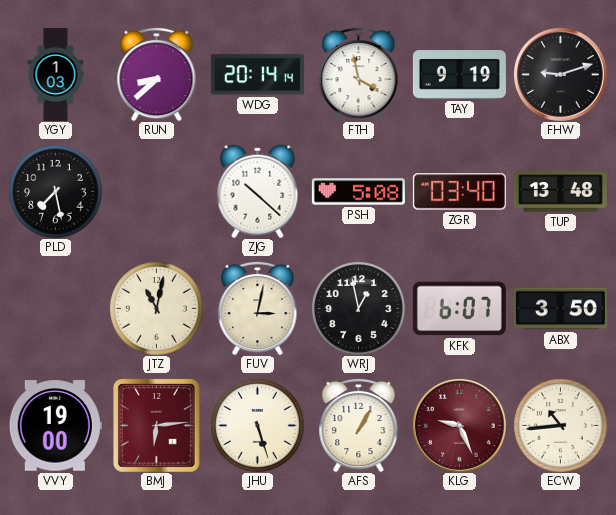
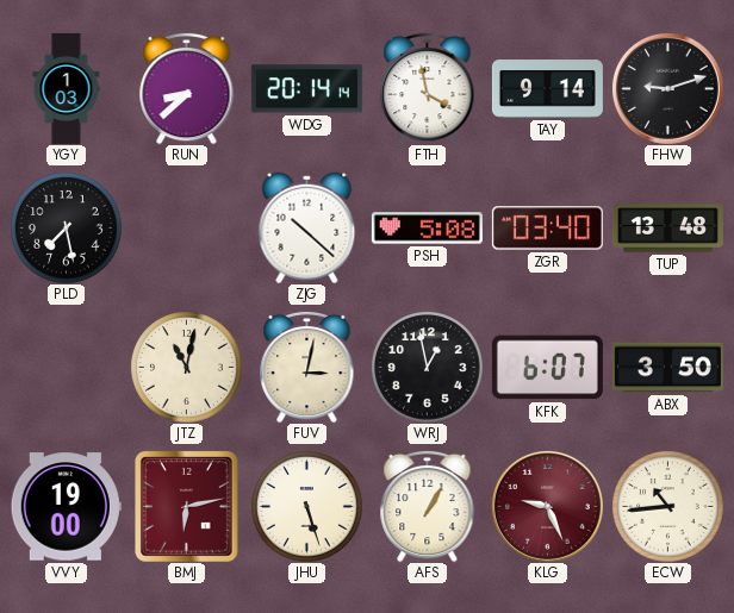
TAY: 9:19 -> 9:14 (547, 89)
BMJ: 6:14 -> 6:13 (187, 507)
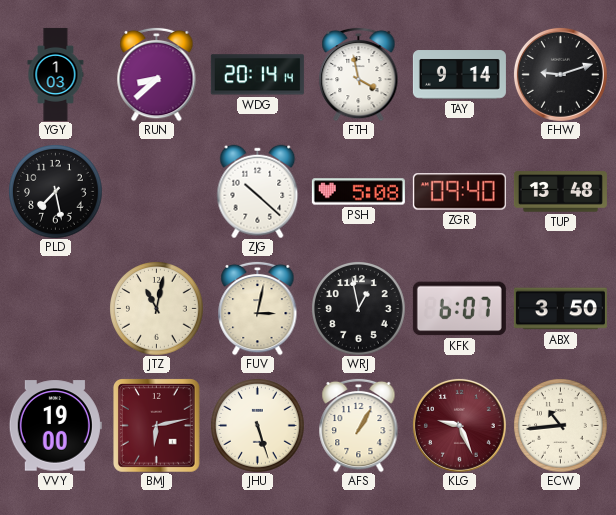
ZGR: 03:40 -> 09:40 (459, 192)
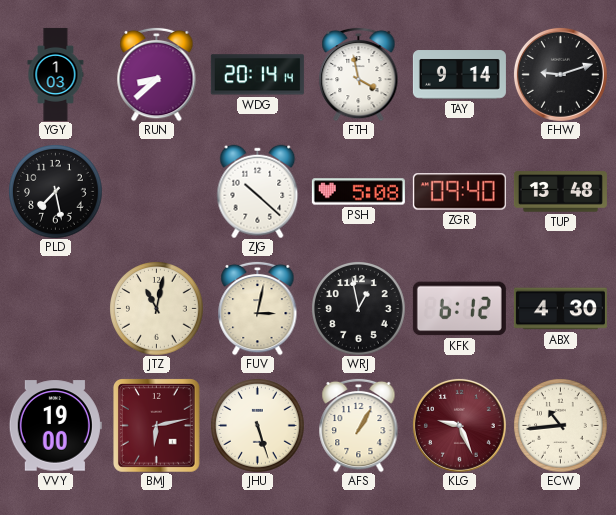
KFK: 6:07 -> 6:12 (459, 309)
ABX: 3:50 -> 4:30 (560, 309)
